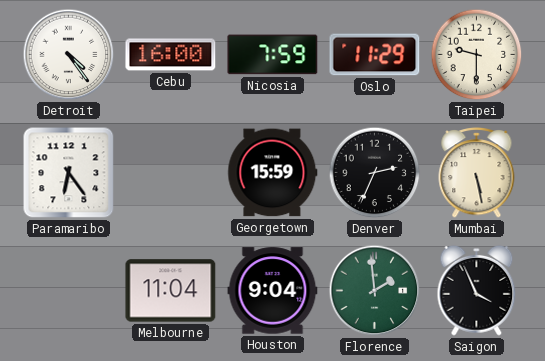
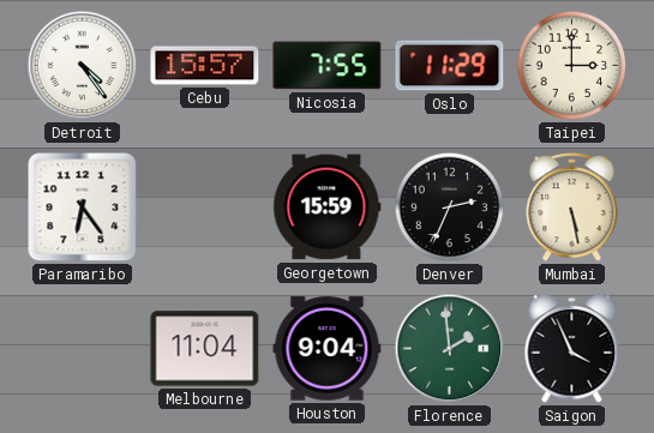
Cebu: 16:00 -> 15:57 (205, 66)
Nicosia: 7:59 -> 7:55 (328, 66)
Taipei: 9:30 -> 3:00 (572, 66)
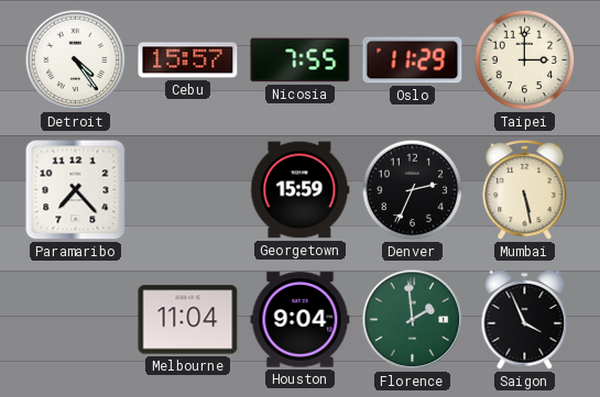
Paramaribo: 6:24 -> 7:23 (76, 190)
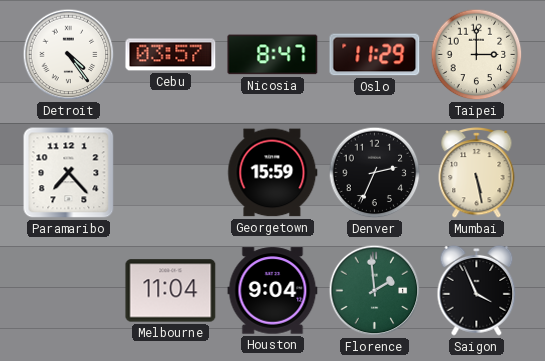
Cebu: 15:57 -> 03:57 (171, 55)
Nicosia: 7:55 -> 8:47 (273, 55)
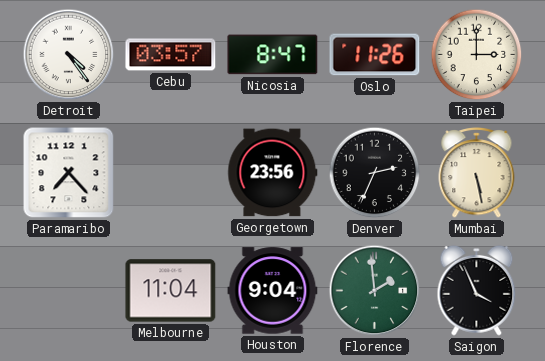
Oslo: 11:29 -> 11:26 (375, 55)
Georgetown: 15:59 -> 23:56 (273, 173)
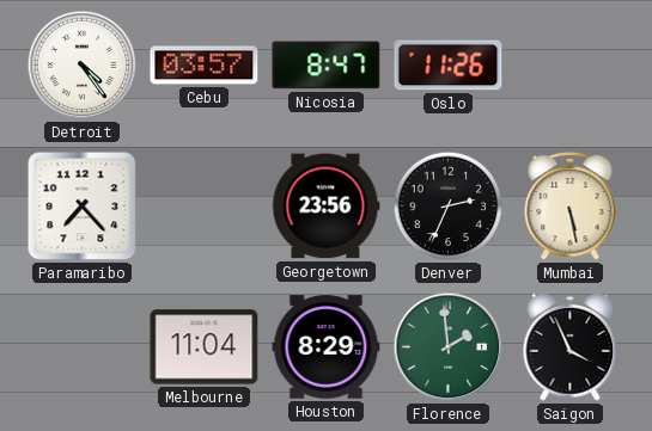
Taipei: 3:00 -> none (477, 55)
Houston: 9:04 -> 8:29 (327, 347)
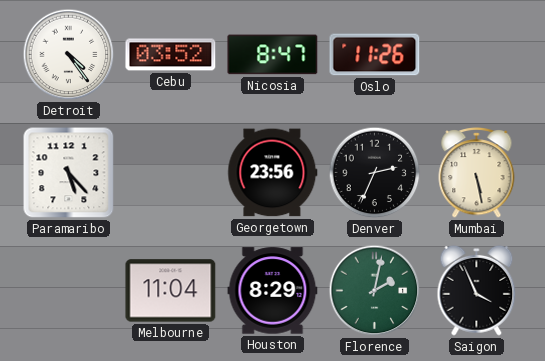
Cebu: 03:57 -> 03:52 (171, 55)
Paramaribo: 7:23 -> 5:23 (69, 173)
Florence: 1:59 -> 2:02 (375, 291)
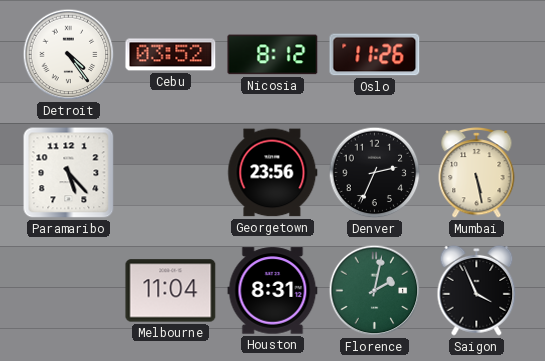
Nicosia: 8:47 -> 8:12 (273, 55)
Houston: 8:29 -> 8:31 (273, 291)
